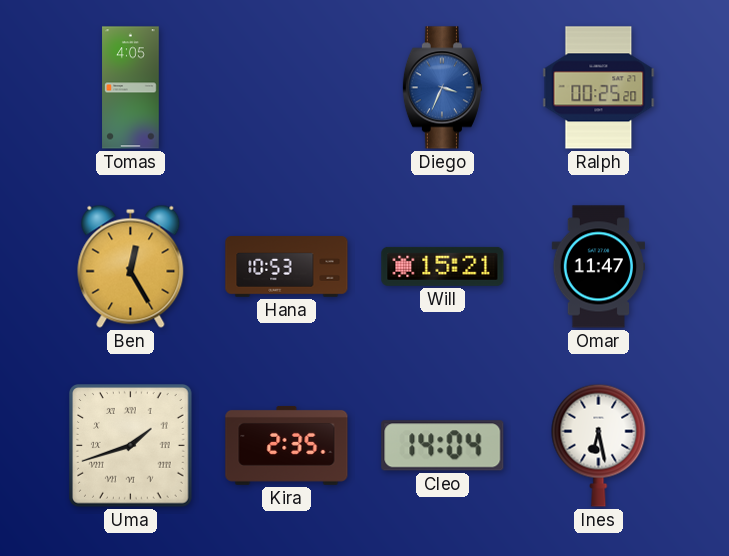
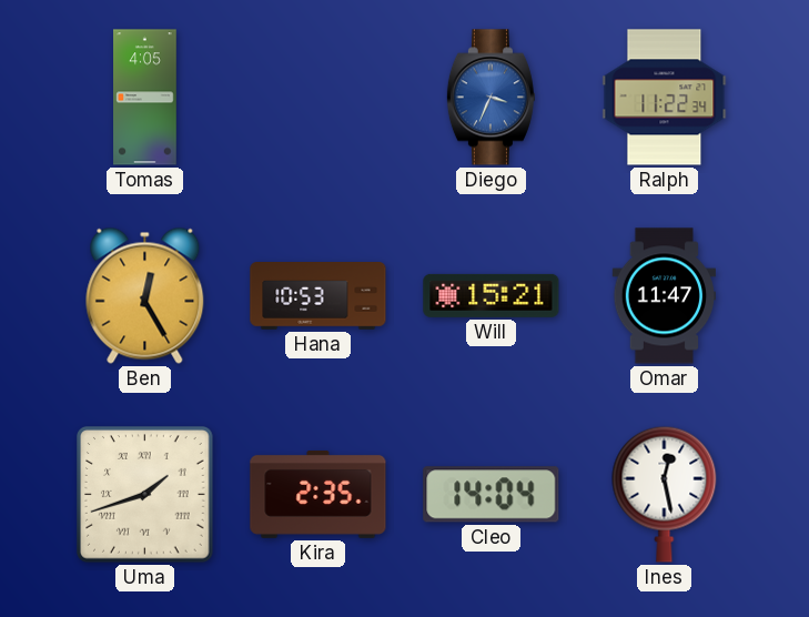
Ralph: 00:25 -> 11:22 (665, 98)
Ines: 6:28 -> 12:28 (665, 494)
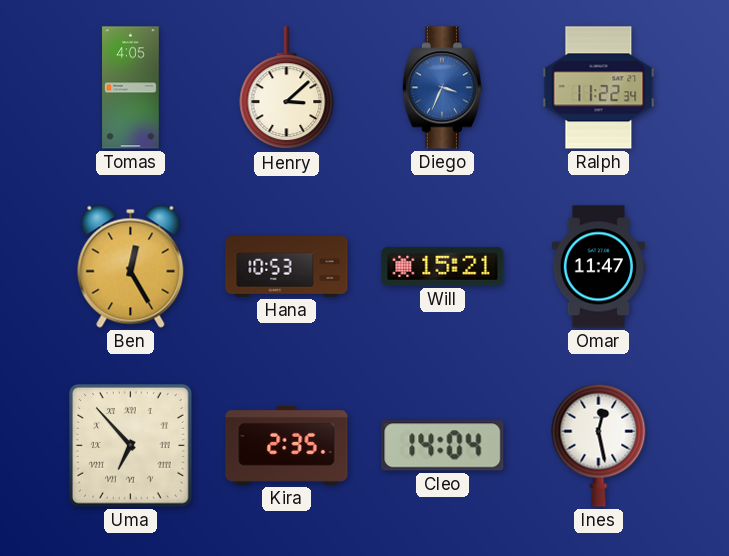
Henry: none -> 3:08 (287, 88)
Uma: 1:42 -> 6:53 (131, 446)
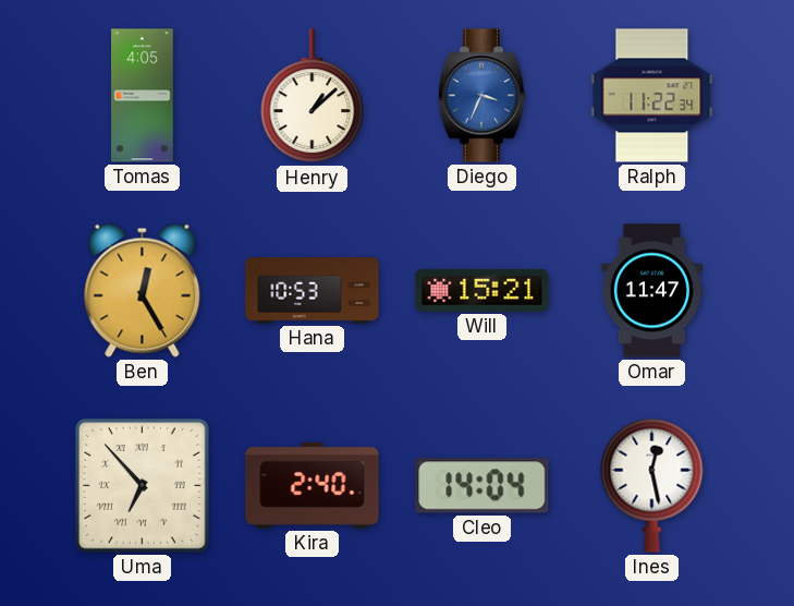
Henry: 3:08 -> 1:08 (313, 96)
Kira: 2:35 -> 2:40 (313, 485)
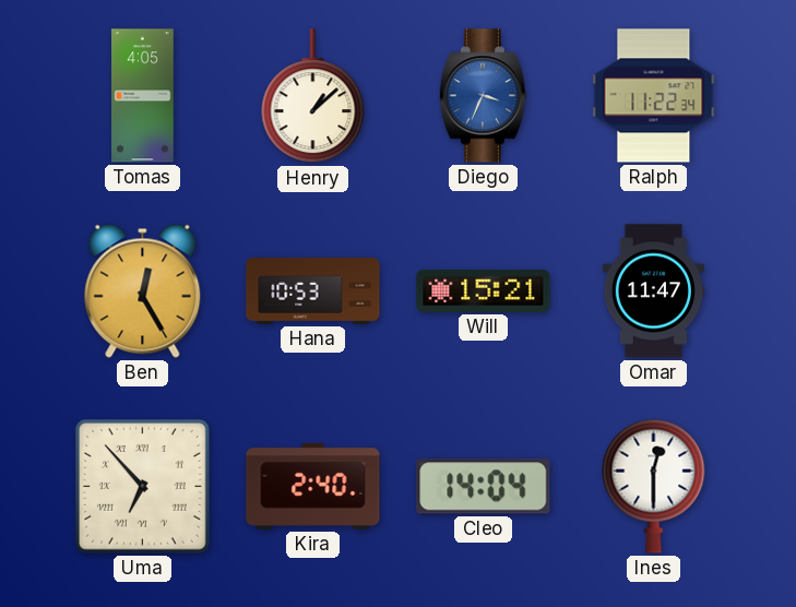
Ines: 12:28 -> 12:30 (654, 486)
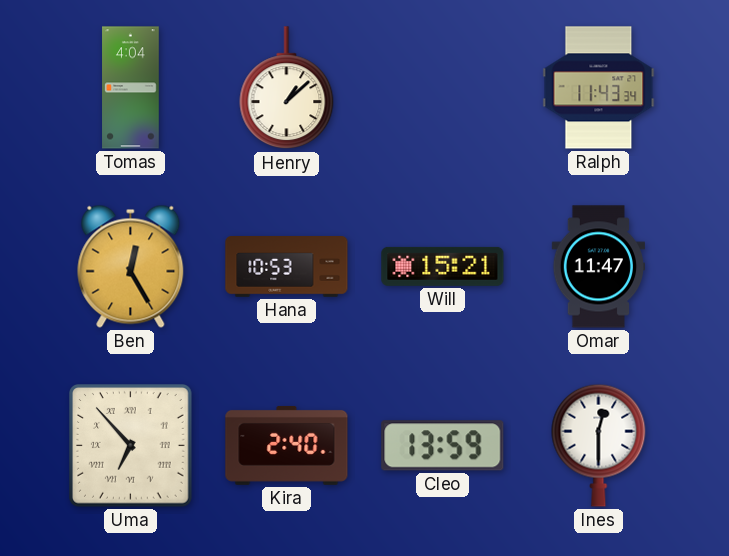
Tomas: 4:05 -> 4:04 (131, 88)
Diego: 3:34 -> none (483, 96)
Ralph: 11:22 -> 11:43 (599, 88)
Cleo: 14:04 -> 13:59 (443, 446)
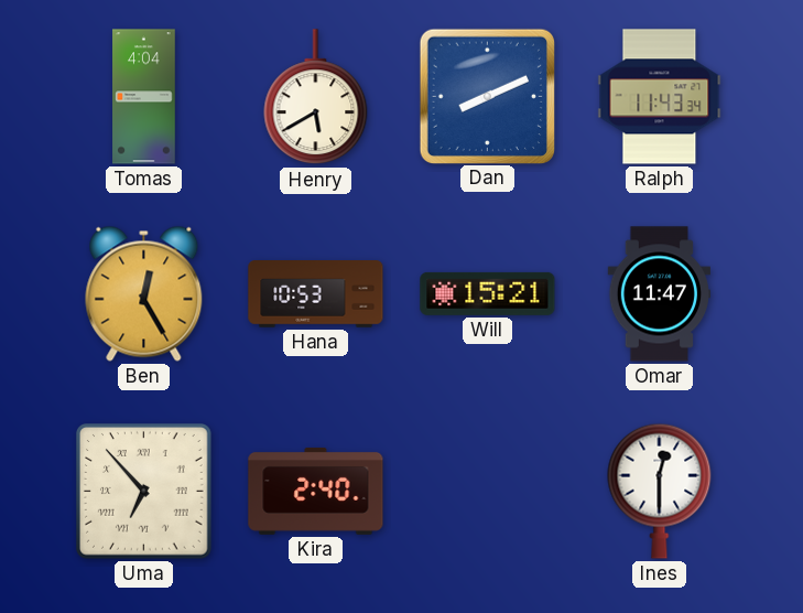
Henry: 1:08 -> 5:40 (316, 97)
Dan: none -> 8:11 (487, 96)
Cleo: 13:59 -> none (443, 446)
